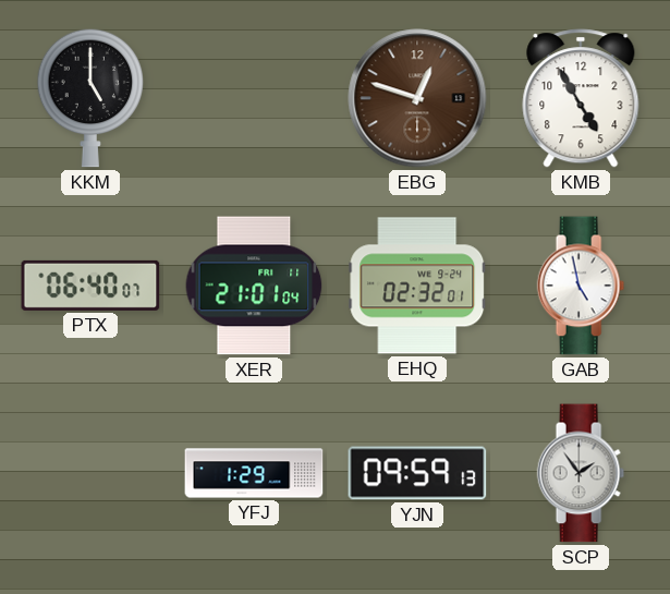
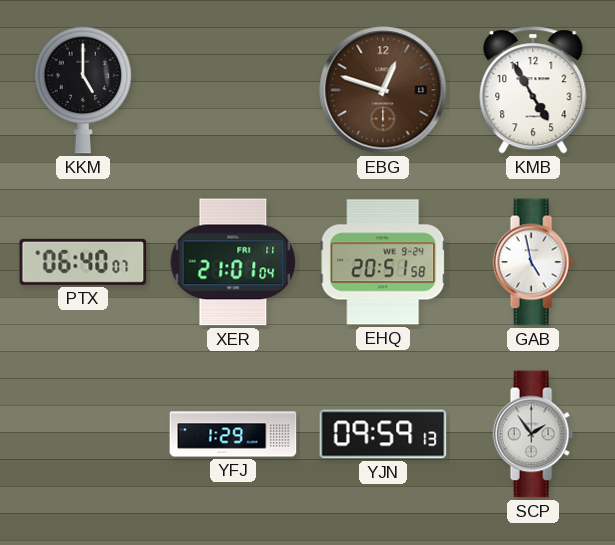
EHQ: 02:32 -> 20:51 (383, 262)
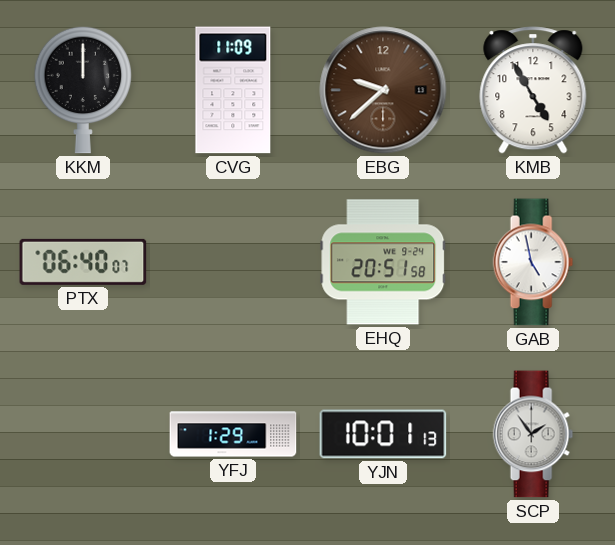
KKM: 5:00 -> 12:00 (83, 90)
CVG: none -> 11:09 (233, 90)
EBG: 12:48 -> 9:38 (383, 90)
XER: 21:01 -> none (233, 262)
YJN: 09:59 -> 10:01 (383, 434)
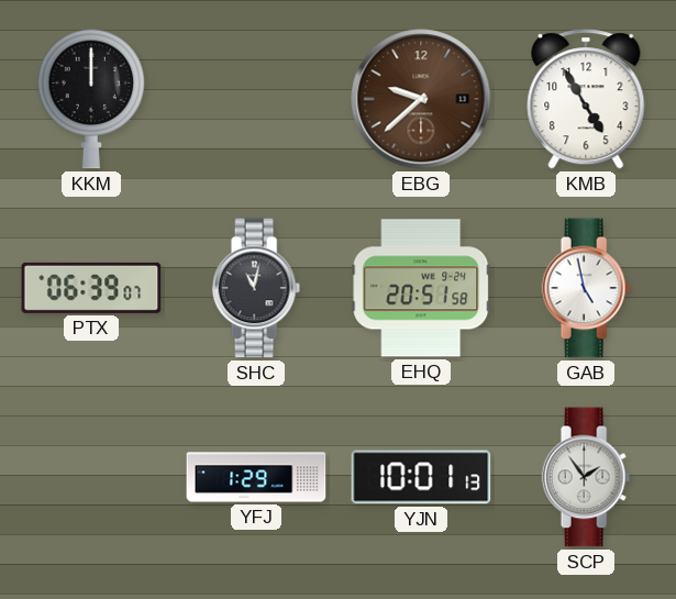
CVG: 11:09 -> none (233, 90)
PTX: 06:40 -> 06:39 (91, 288)
SHC: none -> 11:02 (256, 288)
